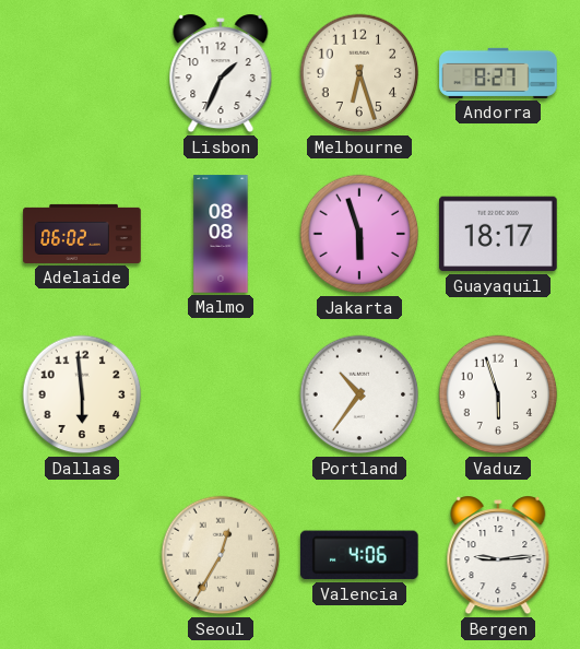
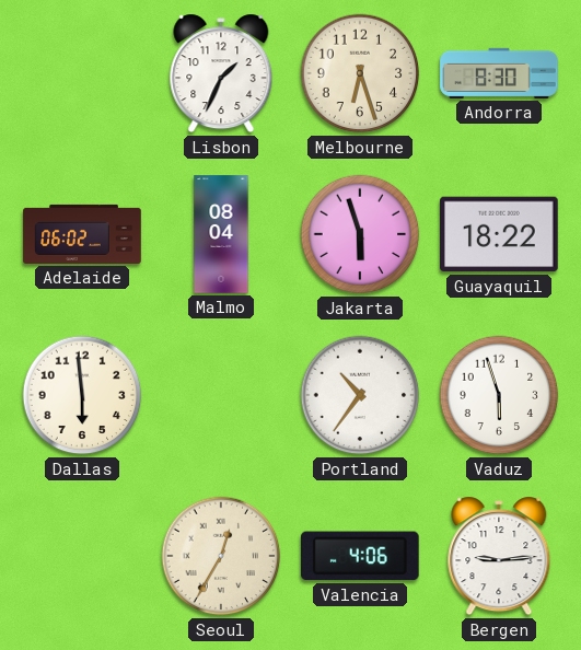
Andorra: 8:27 -> 8:30 (499, 73)
Malmo: 08:08 -> 08:04 (221, 234)
Guayaquil: 18:17 -> 18:22 (499, 234)
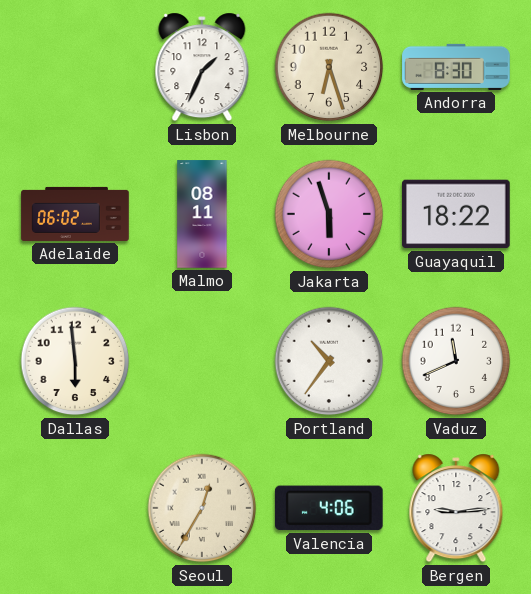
Malmo: 08:04 -> 08:11 (202, 214)
Vaduz: 5:57 -> 11:41 (456, 361)
